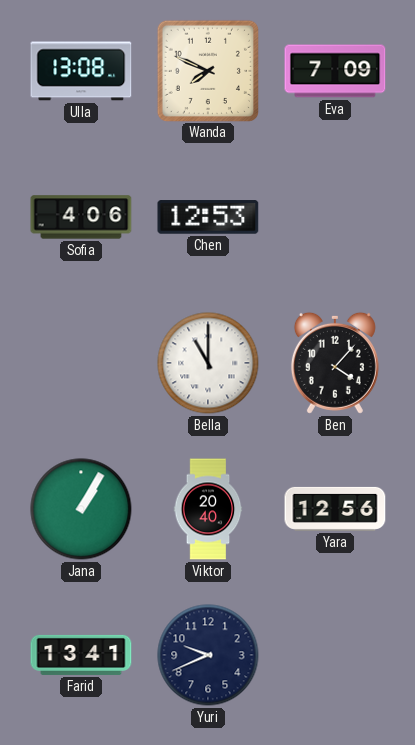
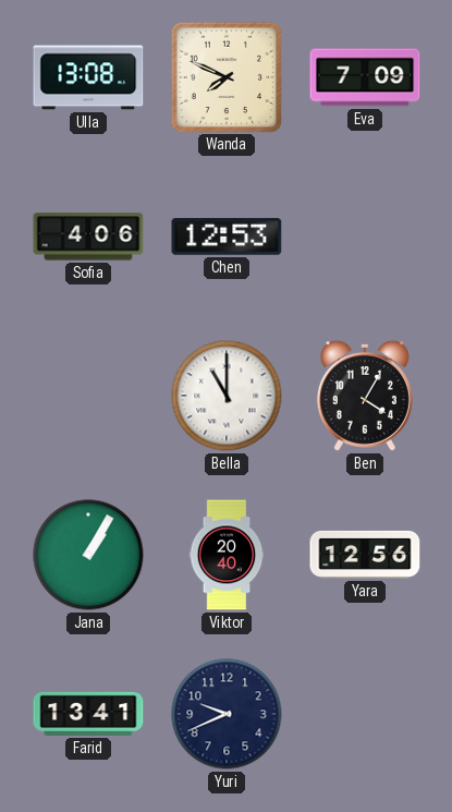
Ben: 4:07 -> 4:05 (365, 396)
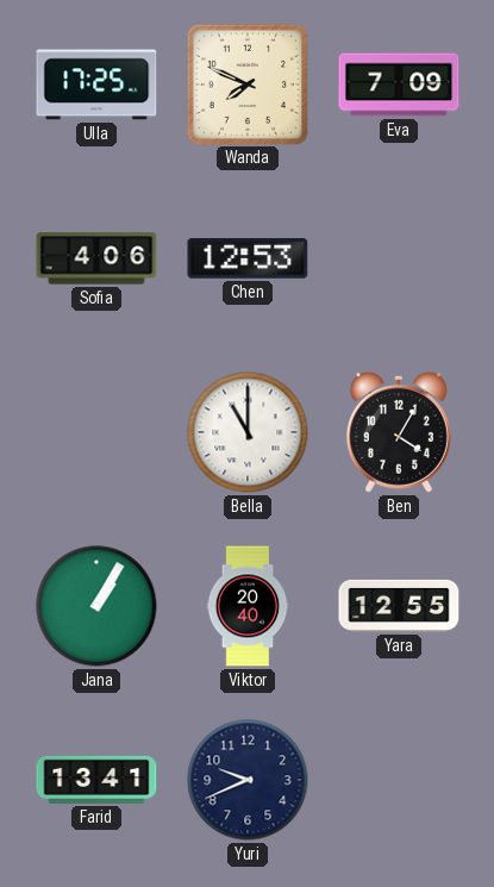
Ulla: 13:08 -> 17:25 (96, 85)
Yara: 12:56 -> 12:55 (399, 606)
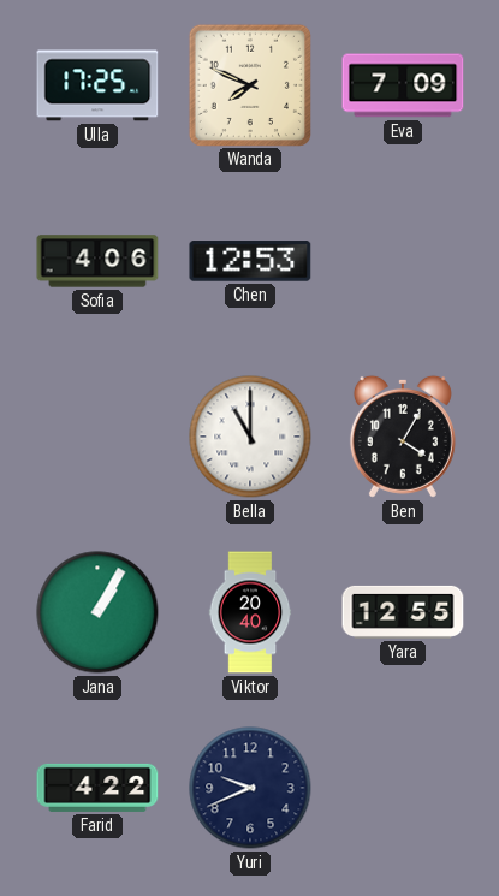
Farid: 13:41 -> 4:22 (97, 788)
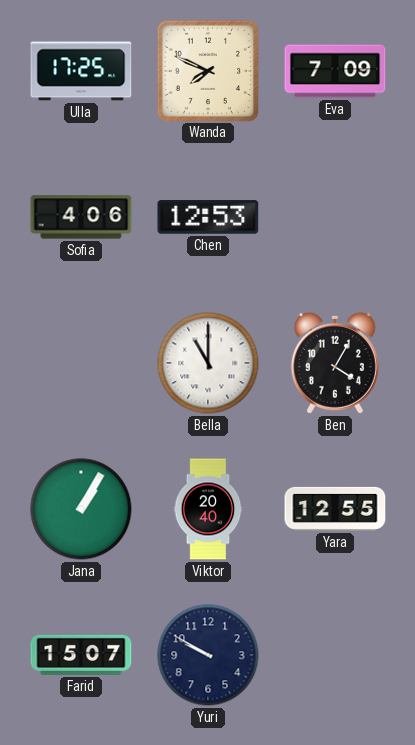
Farid: 4:22 -> 15:07 (81, 655)
Yuri: 9:41 -> 9:50 (208, 655)
